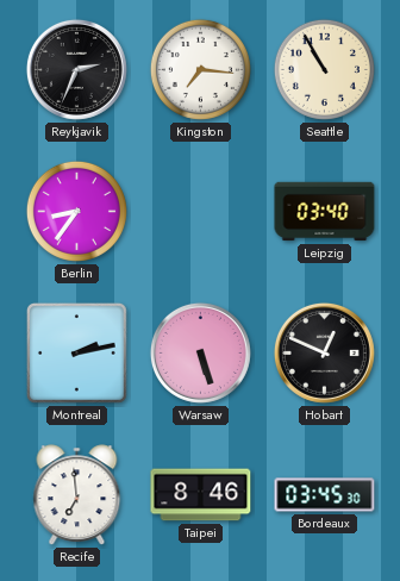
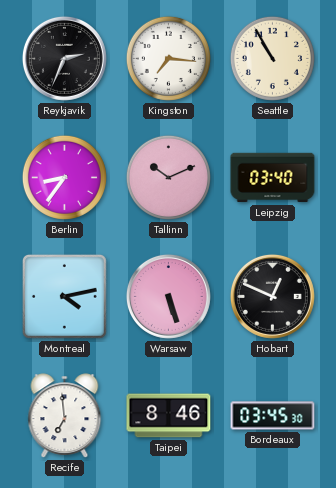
Tallinn: none -> 10:11 (168, 177)
Montreal: 2:13 -> 4:13 (64, 296)
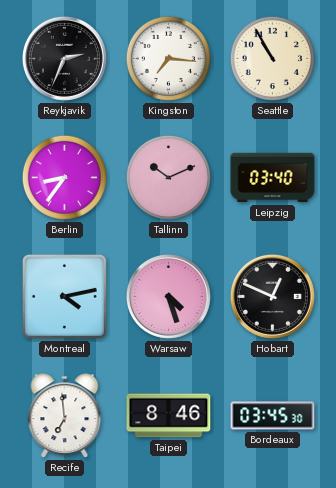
Warsaw: 5:27 -> 4:27 (168, 296)
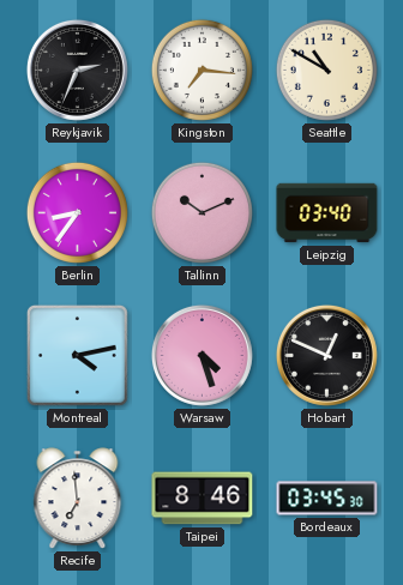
Seattle: 10:55 -> 10:50 (326, 70)
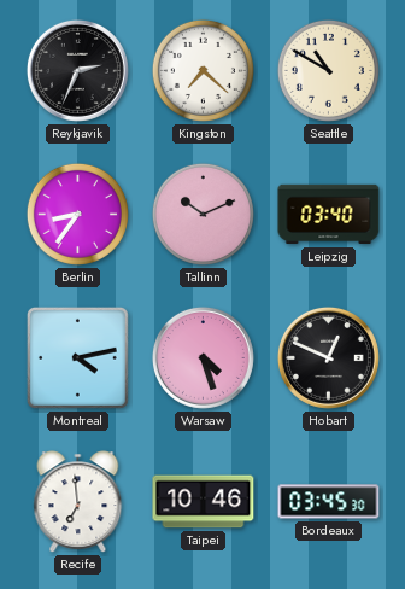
Kingston: 7:16 -> 7:22 (202, 70)
Taipei: 8:46 -> 10:46 (204, 502)
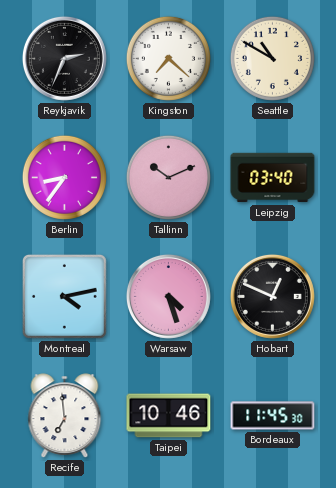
Bordeaux: 03:45 -> 11:45 (273, 416)
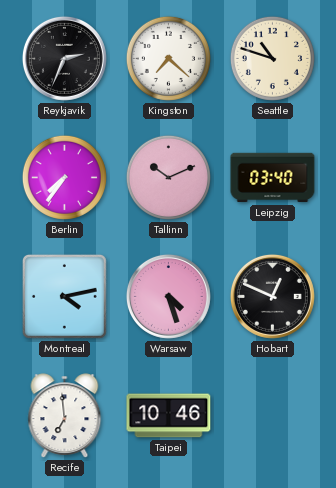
Seattle: 10:50 -> 10:48 (272, 58)
Berlin: 8:36 -> 7:36 (64, 177)
Bordeaux: 11:45 -> none (273, 416)
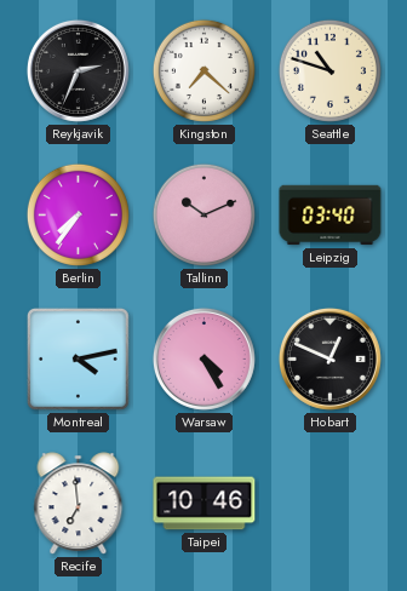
Warsaw: 4:27 -> 4:25 (203, 358)
